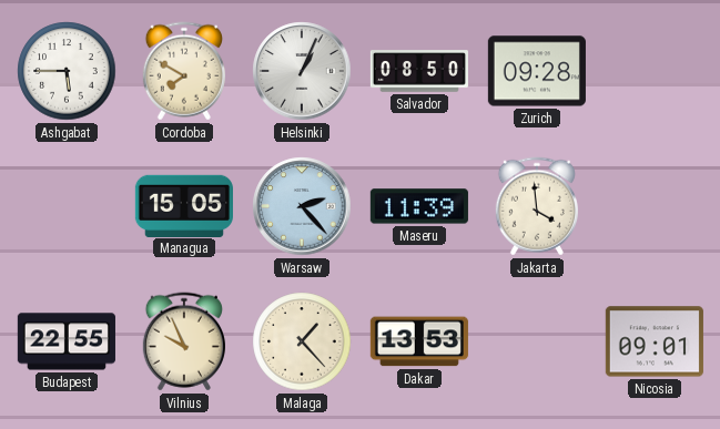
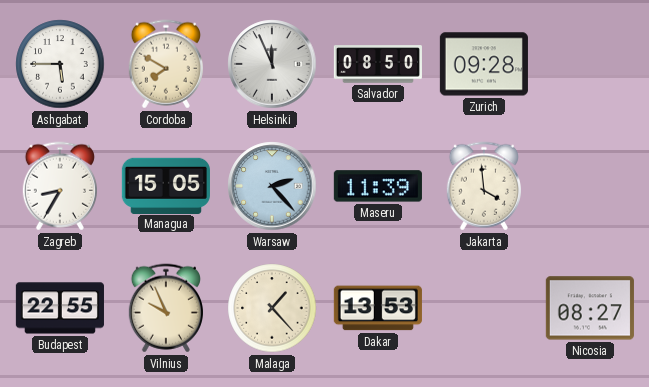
Helsinki: 1:04 -> 11:56 (272, 64)
Zagreb: none -> 8:35 (60, 186)
Nicosia: 09:01 -> 08:27 (590, 308)
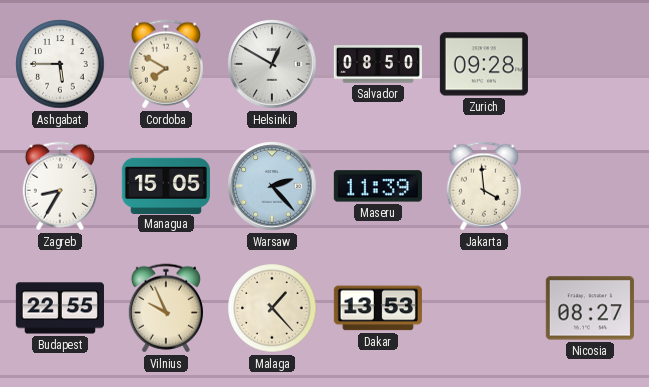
Helsinki: 11:56 -> 12:50 (272, 64)
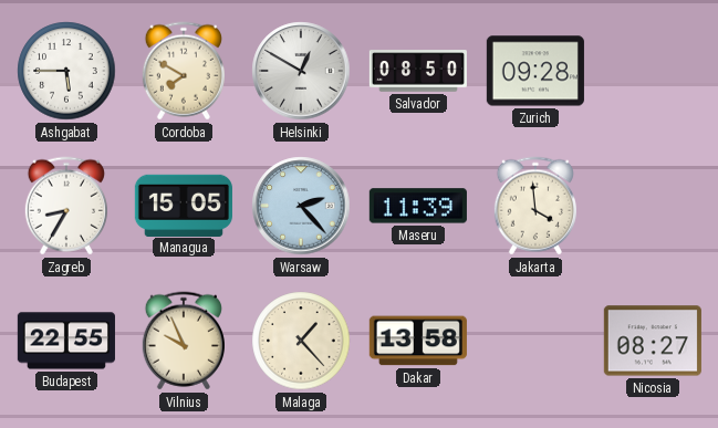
Dakar: 13:53 -> 13:58 (418, 341)
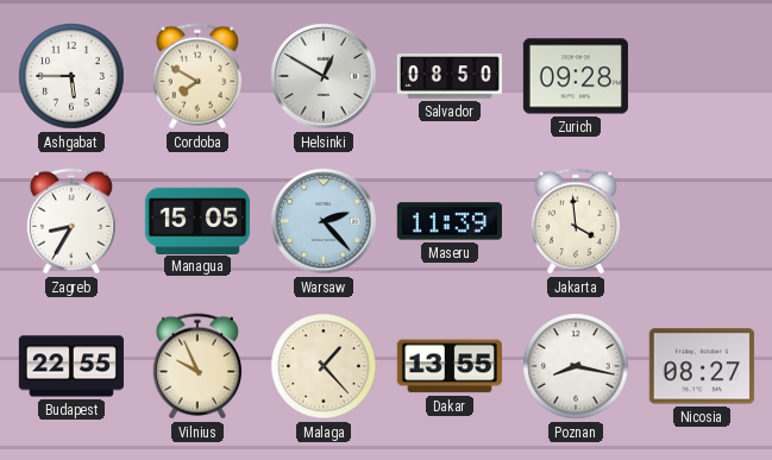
Dakar: 13:58 -> 13:55 (450, 366)
Poznan: none -> 8:17 (576, 366)
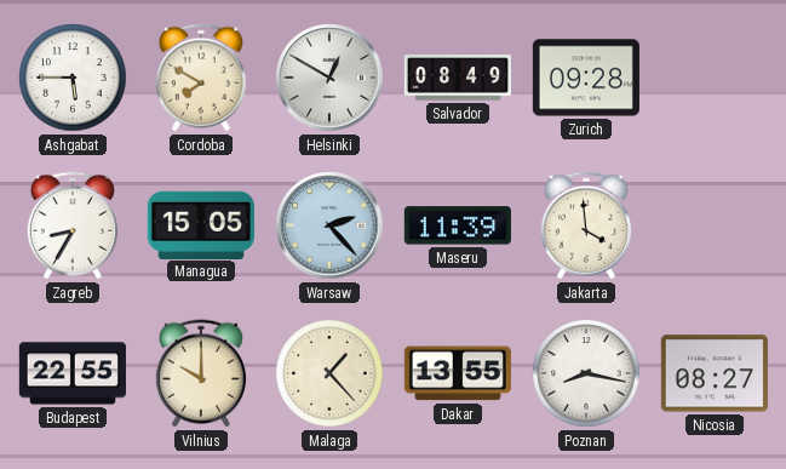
Salvador: 08:50 -> 08:49 (458, 78)
Vilnius: 9:56 -> 10:00 (201, 373)
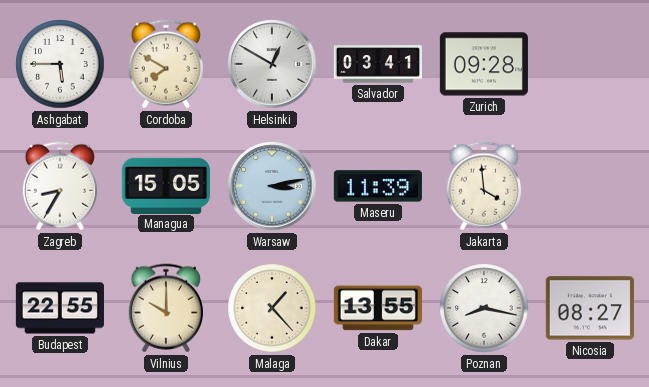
Salvador: 08:49 -> 03:41 (378, 64)
Warsaw: 2:23 -> 3:13 (272, 186)
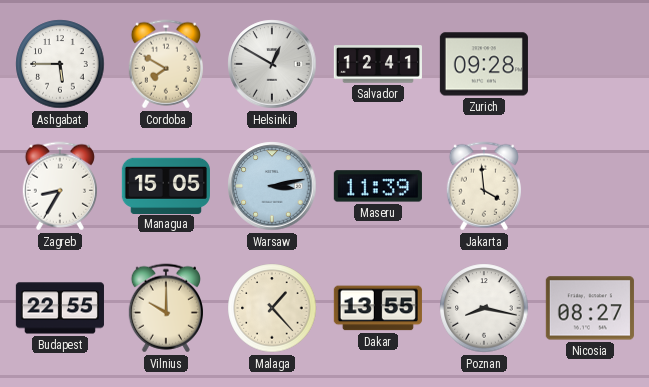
Salvador: 03:41 -> 12:41 (378, 64)
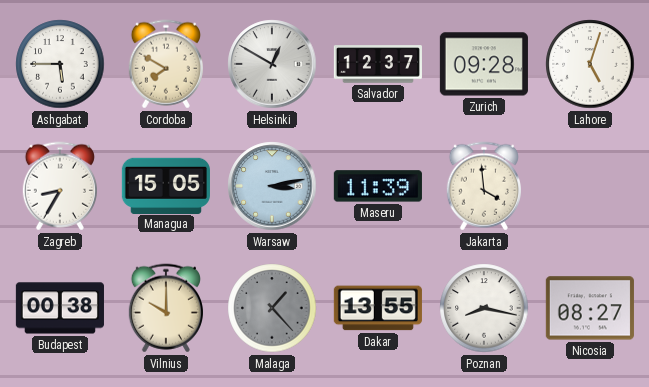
Salvador: 12:41 -> 12:37 (378, 64)
Lahore: none -> 5:03 (590, 64)
Budapest: 22:55 -> 00:38 (60, 308)
Malaga dial: cream -> grey (272, 308)
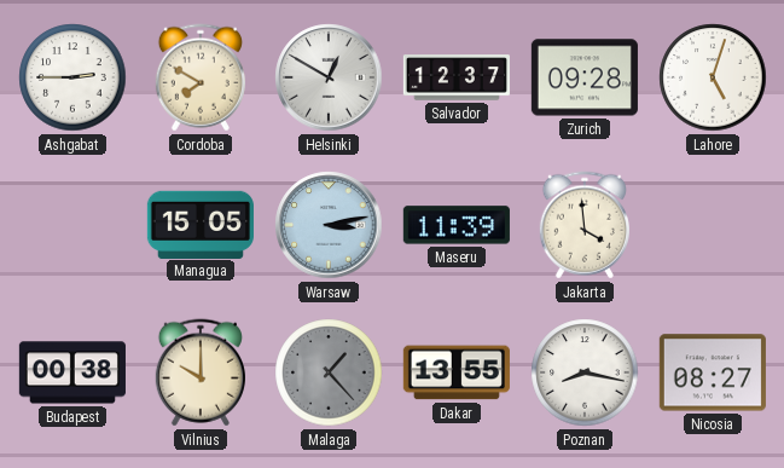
Ashgabat: 5:45 -> 2:45 (72, 77)
Zagreb: 8:35 -> none (60, 186)
